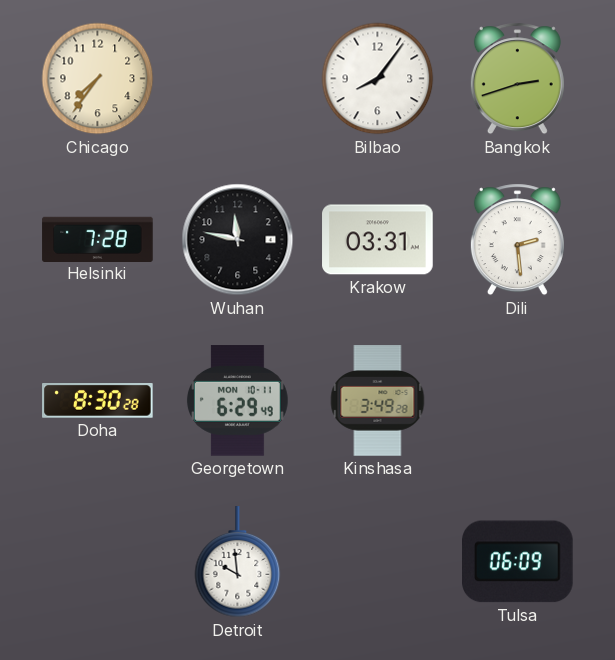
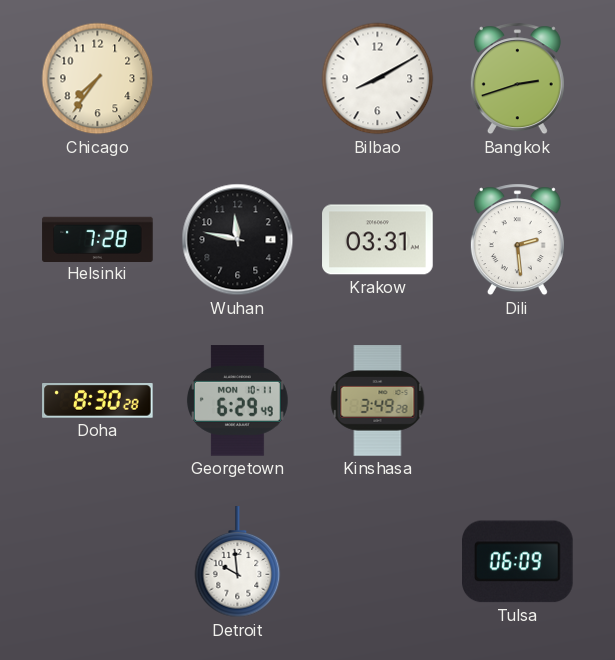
Bilbao: 8:06 -> 8:10 (378, 79)
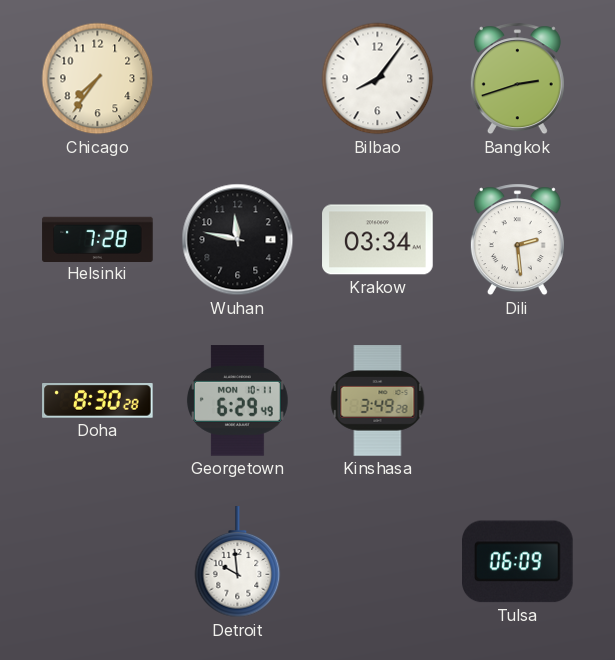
Bilbao: 8:10 -> 8:06 (378, 79)
Krakow: 03:31 -> 03:34 (378, 240)
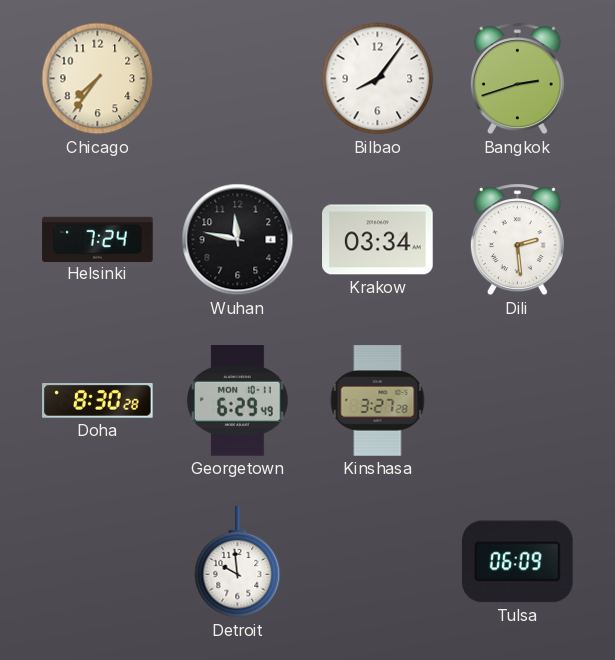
Helsinki: 7:28 -> 7:24 (98, 239)
Kinshasa: 3:49 -> 3:27 (378, 401)
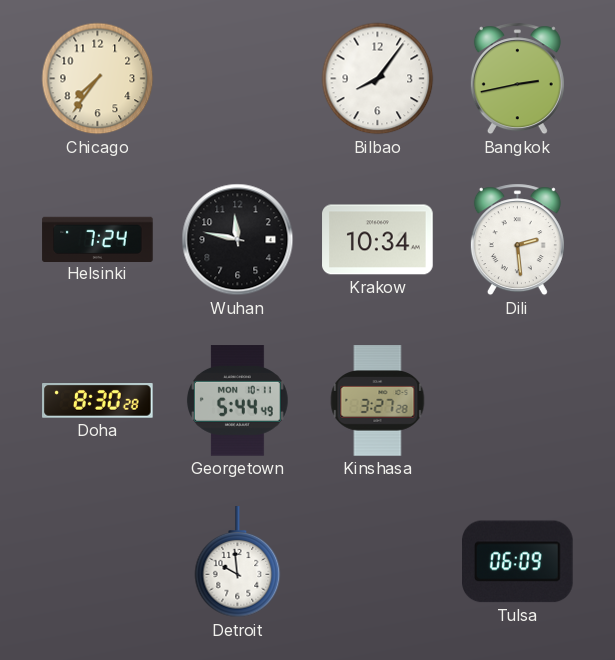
Bangkok: 2:42 -> 2:43 (517, 79)
Krakow: 03:34 -> 10:34 (378, 240)
Georgetown: 6:29 -> 5:44 (237, 401)
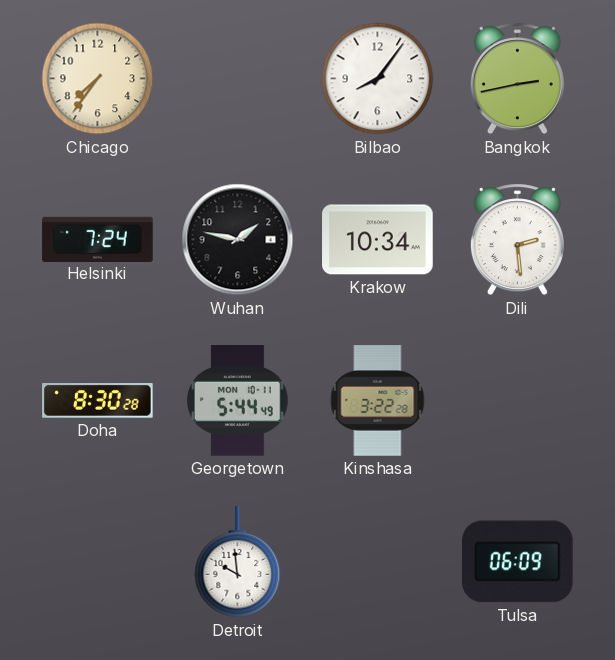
Wuhan: 11:47 -> 1:47 (238, 240)
Kinshasa: 3:27 -> 3:22 (378, 401)
